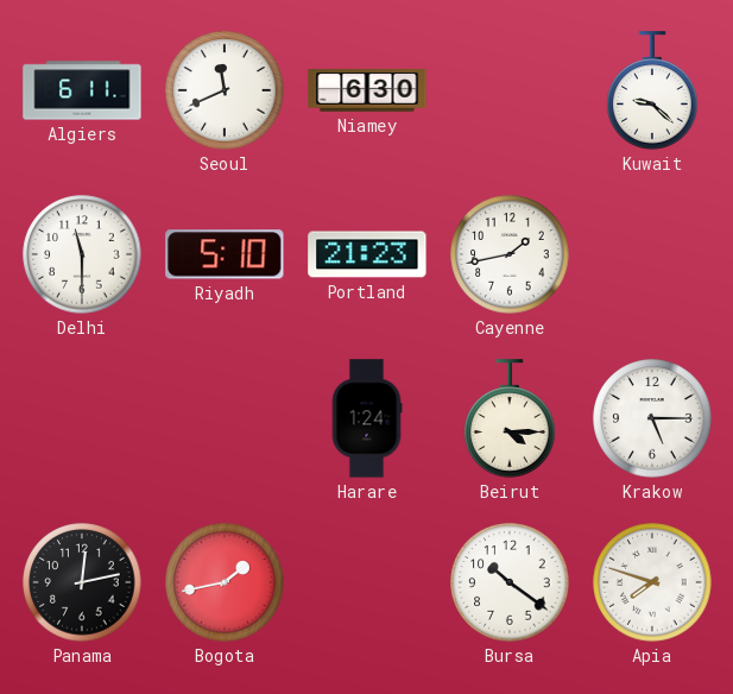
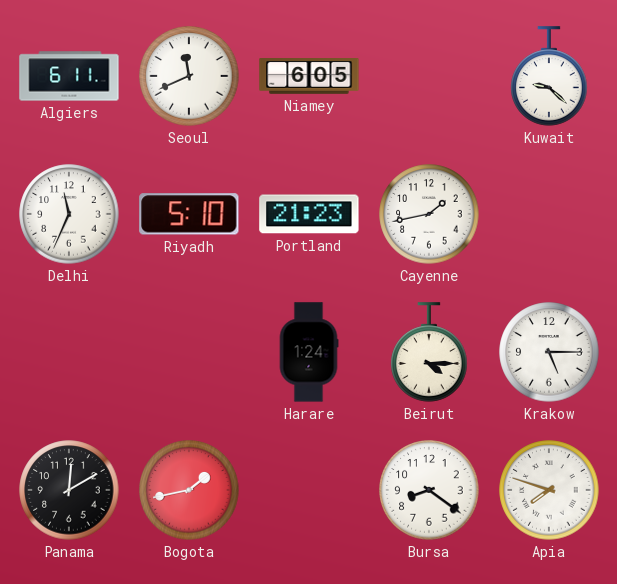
Niamey: 6:30 -> 6:05 (309, 77)
Delhi: 11:30 -> 11:34 (69, 214)
Panama: 12:13 -> 12:10 (69, 490)
Bursa: 10:21 -> 8:21 (429, 490)
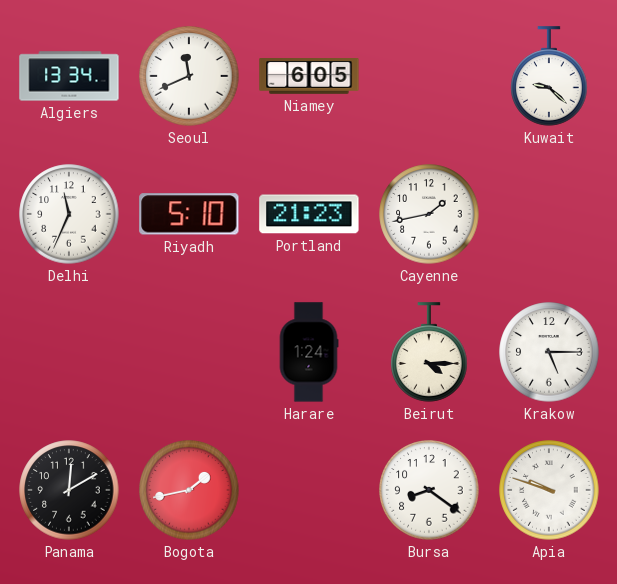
Algiers: 6:11 -> 13:34 (69, 76)
Apia: 7:48 -> 9:48 (549, 490)
